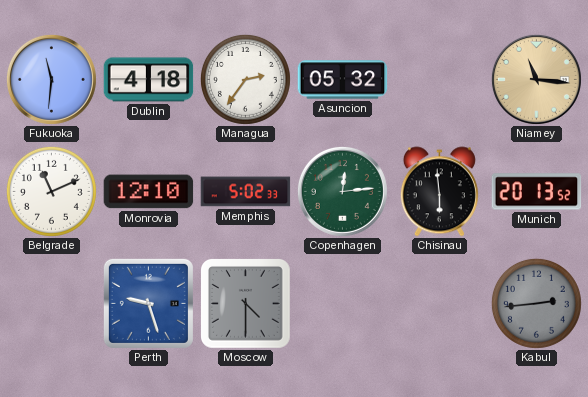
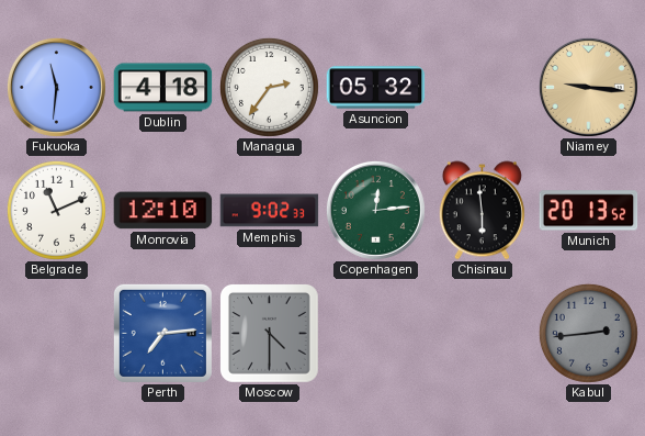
Niamey: 11:16 -> 9:16 (588, 87)
Memphis: 5:02 -> 9:02 (270, 211)
Perth: 9:27 -> 7:14 (162, 333)
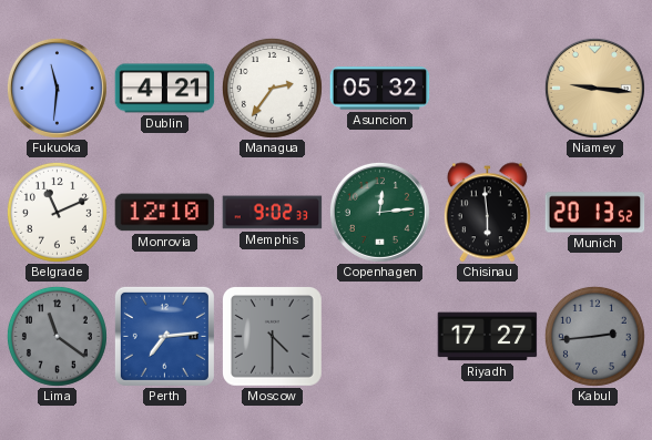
Dublin: 4:18 -> 4:21 (165, 89)
Lima: none -> 11:21 (57, 336)
Riyadh: none -> 17:27 (488, 337)
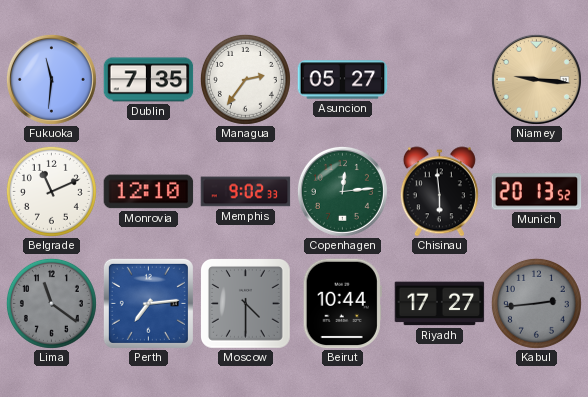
Dublin: 4:21 -> 7:35 (149, 80)
Asuncion: 05:32 -> 05:27 (343, 80)
Beirut: none -> 10:44 (342, 304)
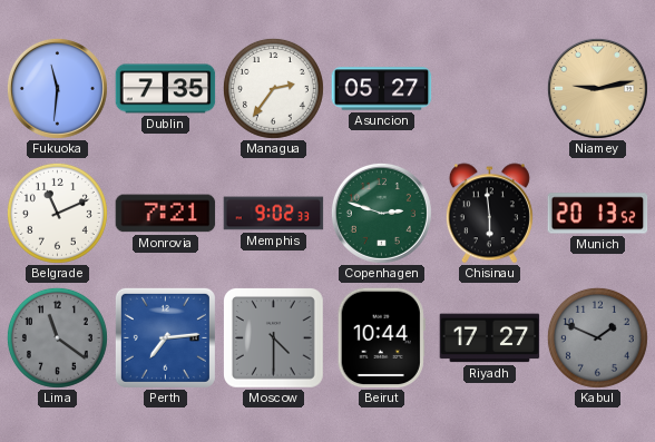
Niamey: 9:16 -> 9:13 (597, 88)
Monrovia: 12:10 -> 7:21 (166, 214)
Copenhagen: 12:14 -> 2:48 (381, 213)
Kabul: 2:44 -> 1:49 (597, 337)
